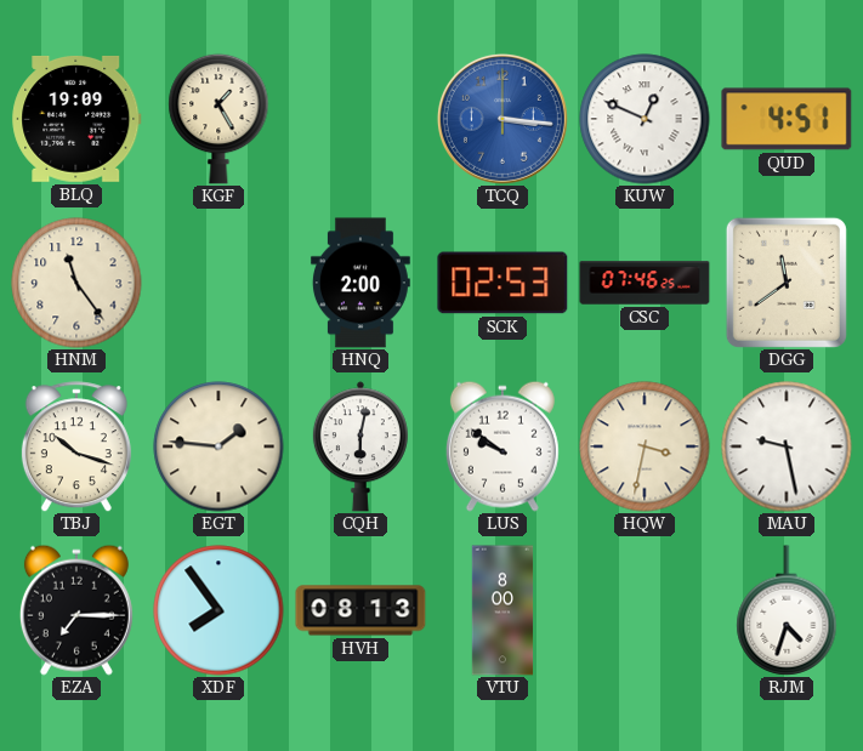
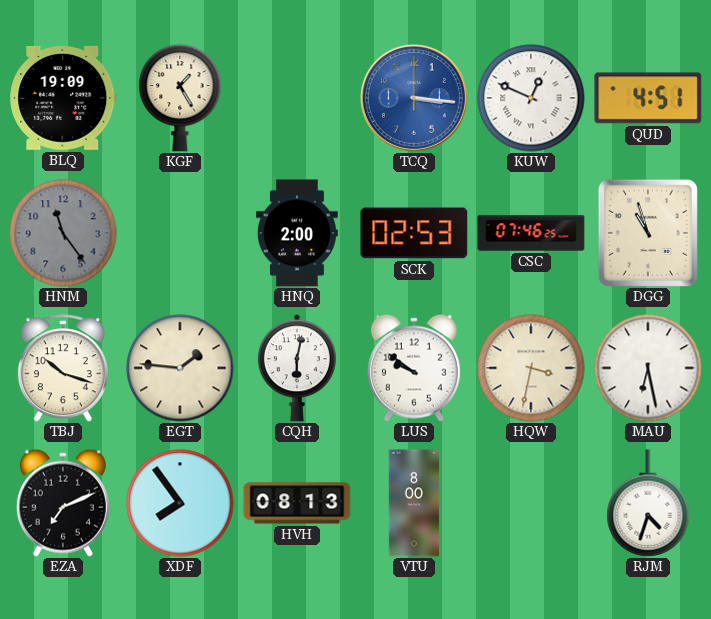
HNM dial: cream -> grey (63, 233)
DGG: 11:39 -> 10:57 (648, 233)
MAU: 9:28 -> 6:28 (648, 368)
EZA: 7:15 -> 7:11 (63, 503)
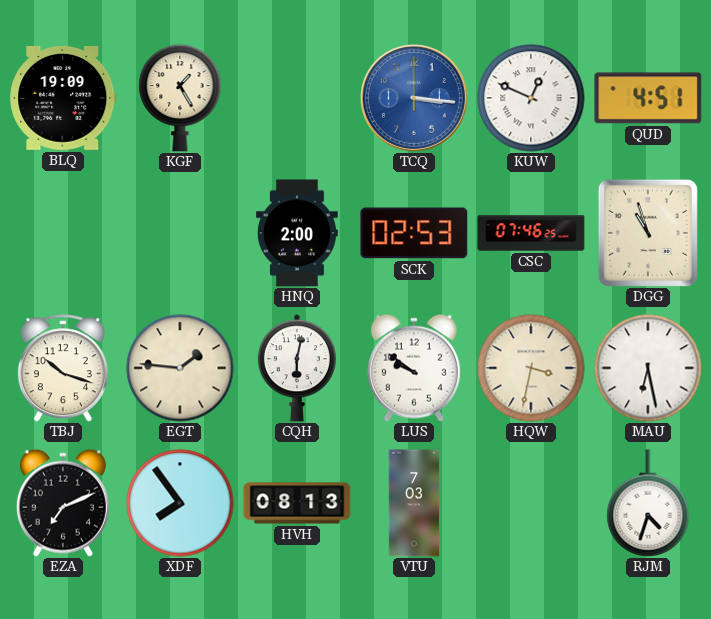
HNM: 11:24 -> none (63, 233)
VTU: 8:00 -> 7:03 (414, 503)
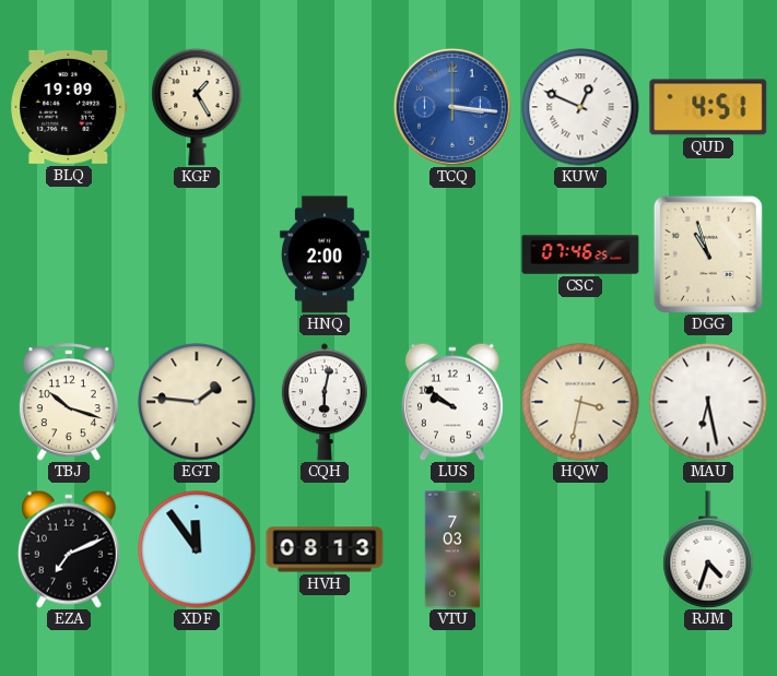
SCK: 02:53 -> none (414, 233)
XDF: 7:54 -> 11:54 (197, 549)
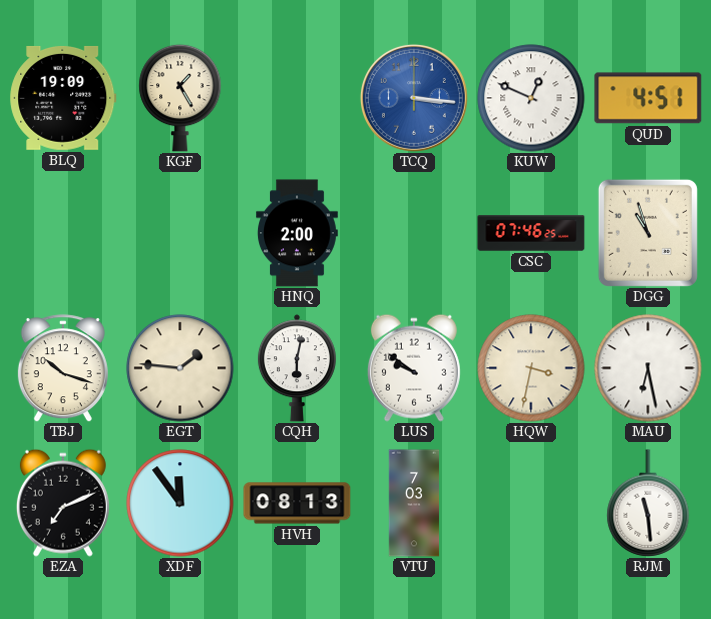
RJM: 4:33 -> 11:29 (648, 503)
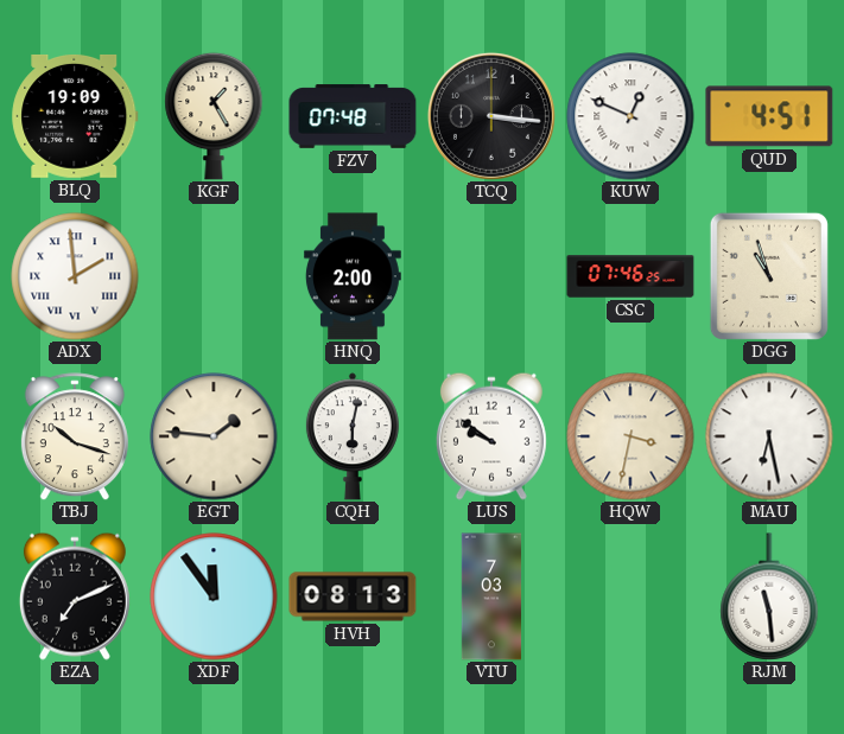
FZV: none -> 07:48 (353, 116)
TCQ dial: blue -> black (491, 116)
ADX: none -> 1:59 (75, 276)
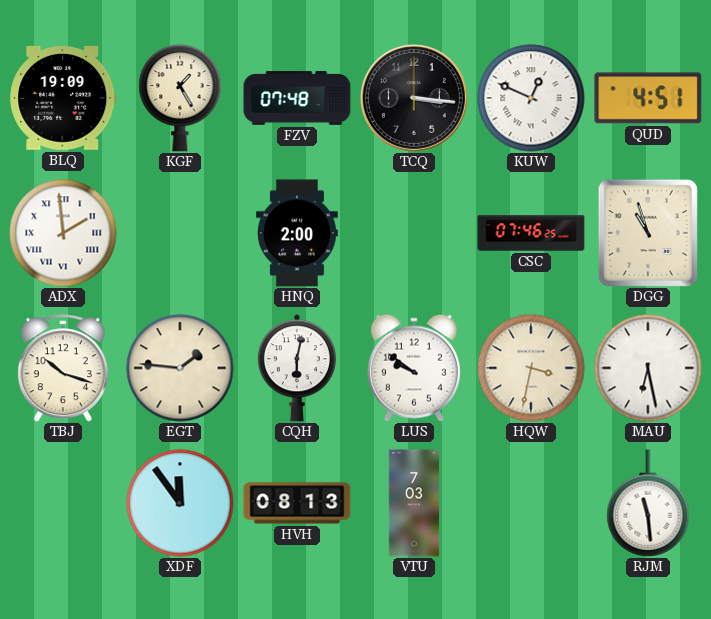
EZA: 7:11 -> none (75, 596)
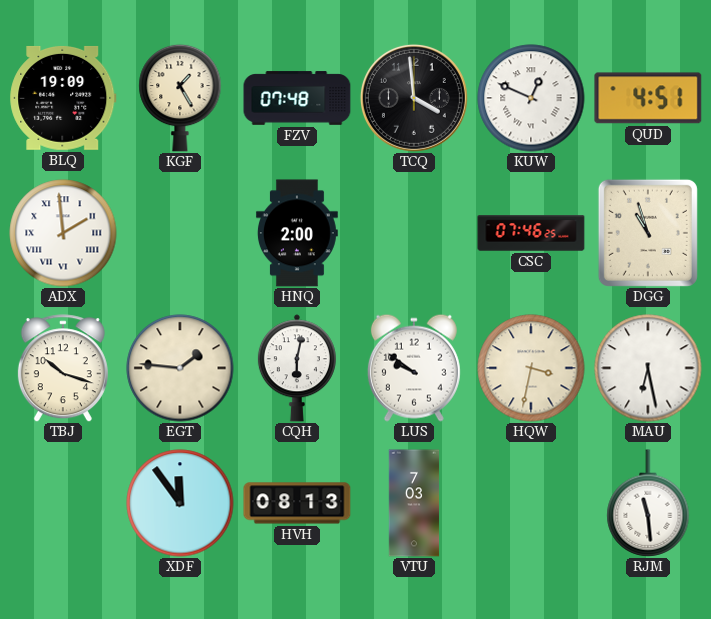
TCQ: 3:16 -> 3:59 (414, 98)
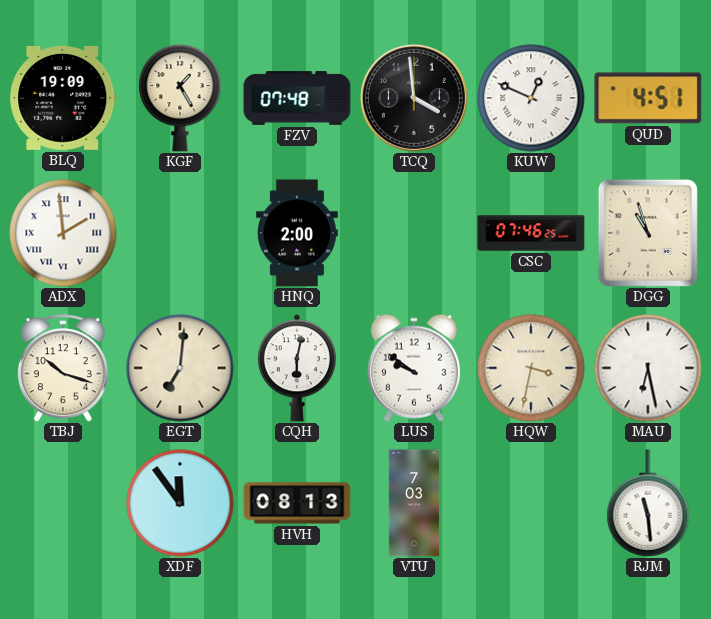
EGT: 1:46 -> 7:01 (180, 368)
